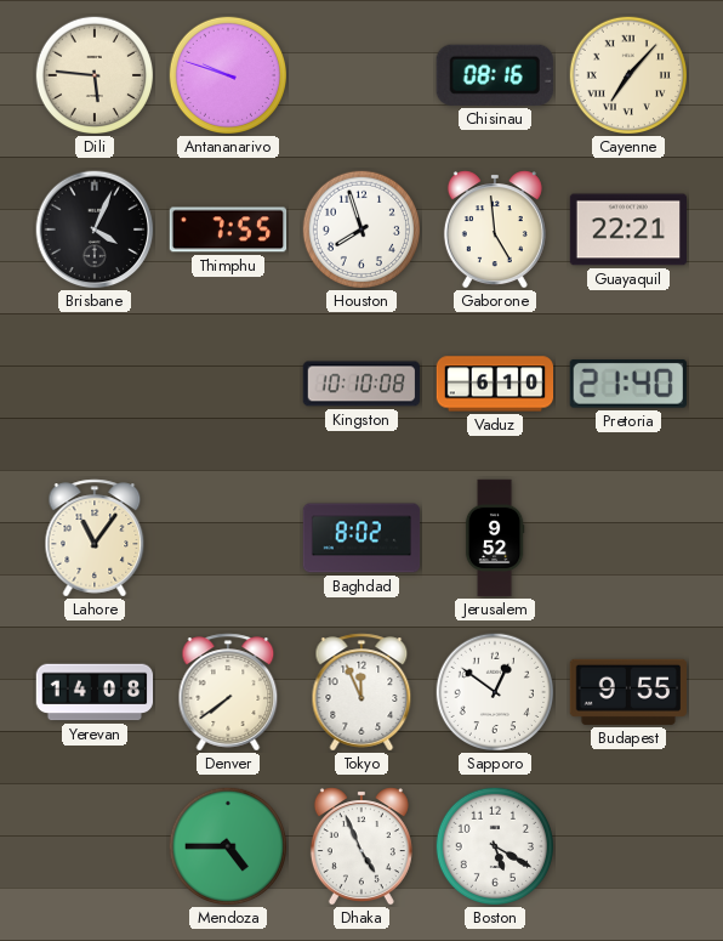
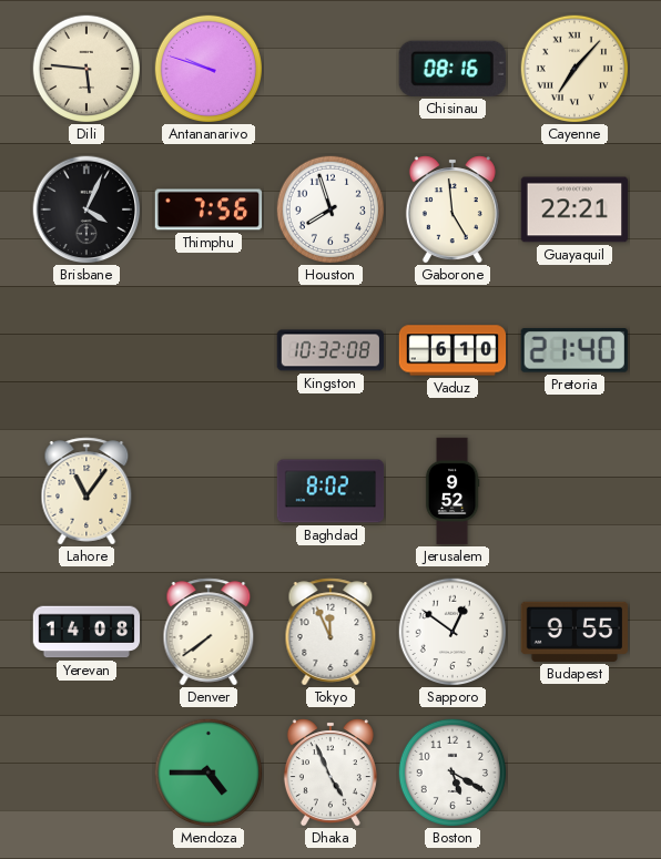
Thimphu: 7:55 -> 7:56 (209, 209)
Kingston: 10:10 -> 10:32 (330, 350)
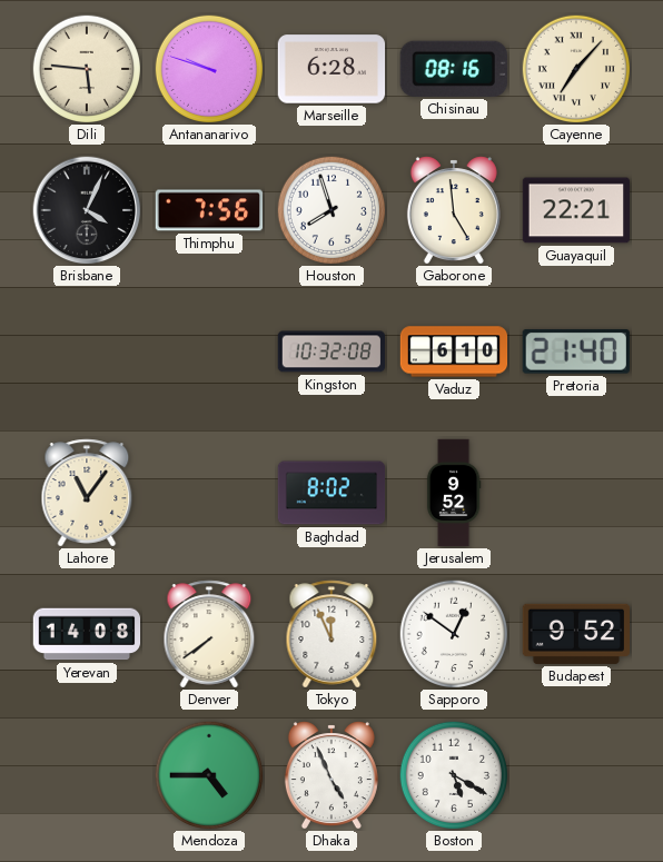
Marseille: none -> 6:28 (331, 69)
Budapest: 9:55 -> 9:52 (575, 634)
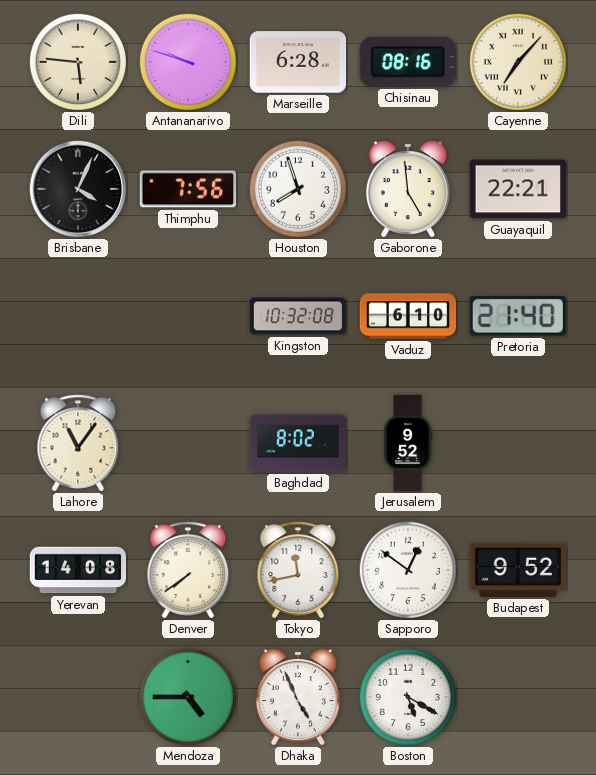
Tokyo: 11:56 -> 11:43 (298, 570)
